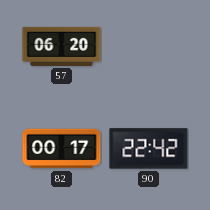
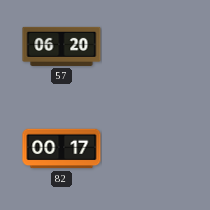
90: 22:42 -> none (149, 149)
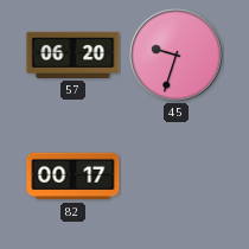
45: none -> 9:33 (177, 56)
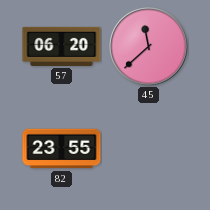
45: 9:33 -> 11:38 (149, 47)
82: 00:17 -> 23:55 (62, 149)
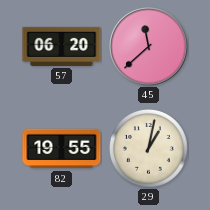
82: 23:55 -> 19:55 (62, 149)
29: none -> 1:02 (148, 148)
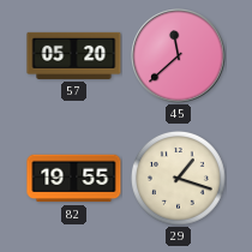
57: 06:20 -> 05:20 (74, 55)
29: 1:02 -> 1:18 (178, 178)
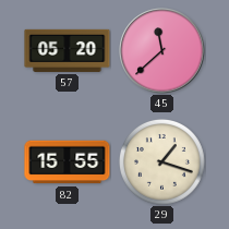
82: 19:55 -> 15:55 (68, 162)
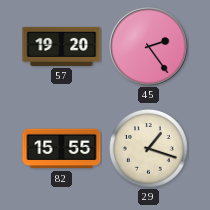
57: 05:20 -> 19:20 (62, 46)
45: 11:38 -> 2:24 (149, 47)
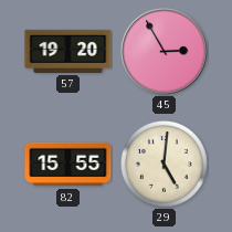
45: 2:24 -> 2:55 (165, 52)
29: 1:18 -> 5:01 (164, 164)
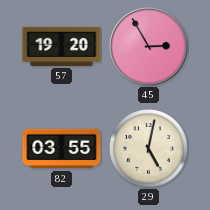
82: 15:55 -> 03:55 (62, 149)
29: 5:01 -> 5:02 (148, 148)
